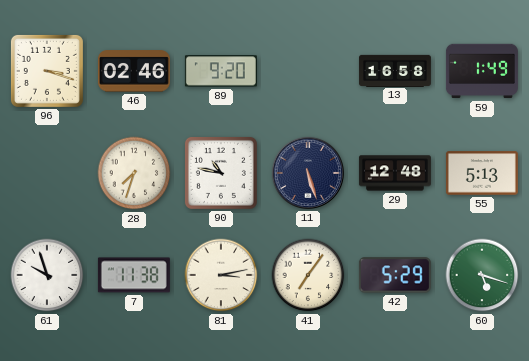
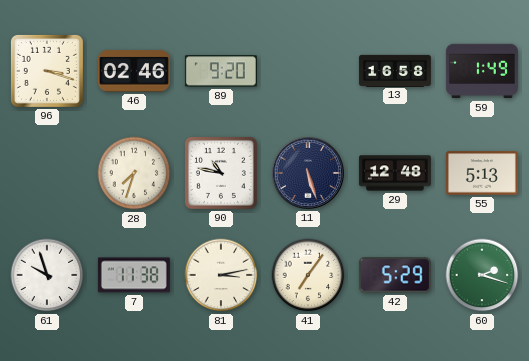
60: 5:18 -> 2:18 (482, 275)
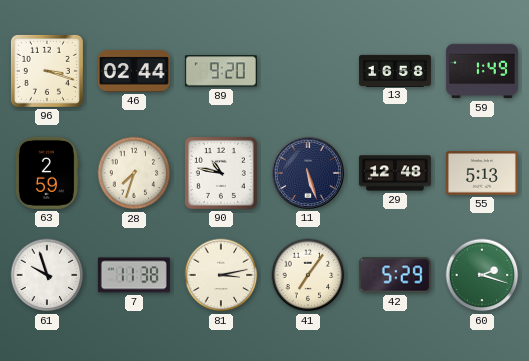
46: 02:46 -> 02:44 (134, 71)
63: none -> 2:59 (47, 173)
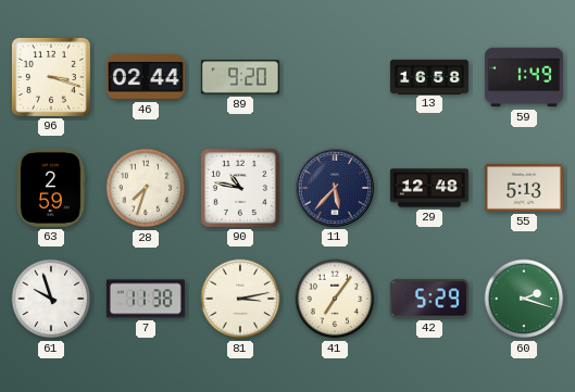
11: 5:27 -> 5:37 (335, 188)
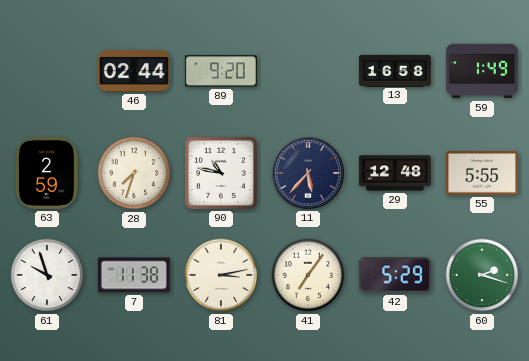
96: 3:18 -> none (51, 77)
55: 5:13 -> 5:55 (482, 173)
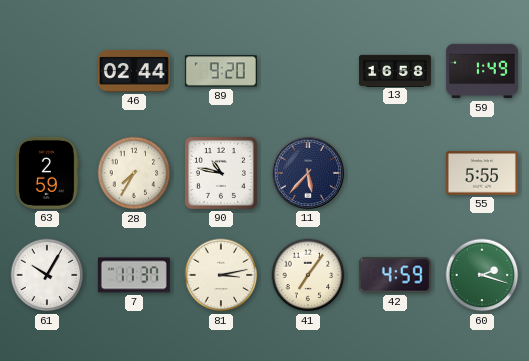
28: 7:33 -> 7:35 (134, 173)
29: 12:48 -> none (395, 173)
61: 9:57 -> 10:05 (47, 275)
7: 11:38 -> 11:37 (134, 275)
42: 5:29 -> 4:59 (395, 275)
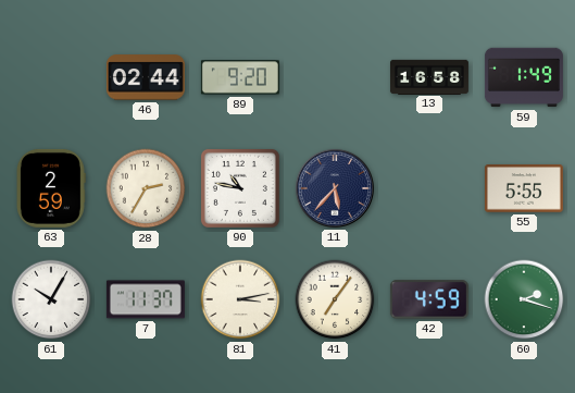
28: 7:35 -> 2:35 (146, 188)
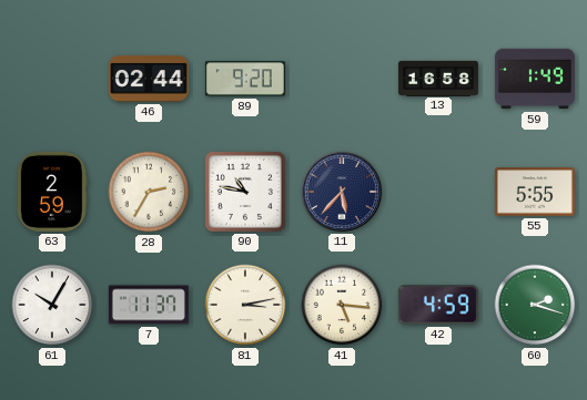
41: 7:06 -> 5:16 (342, 305)
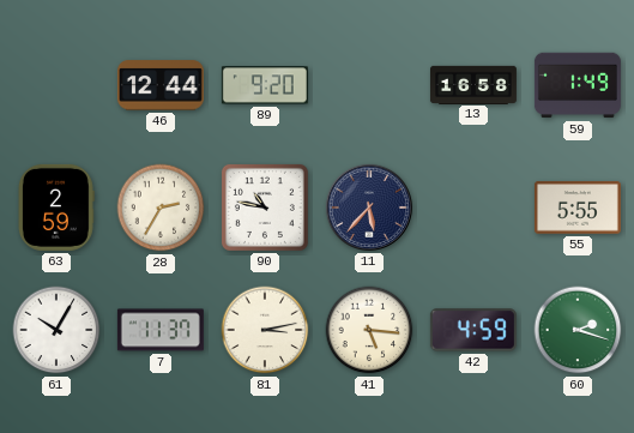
46: 02:44 -> 12:44 (161, 85)
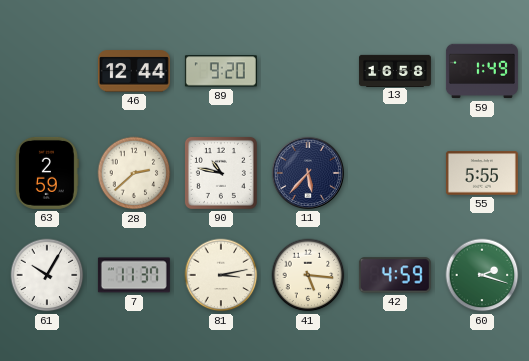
28: 2:35 -> 2:38 (134, 173)
